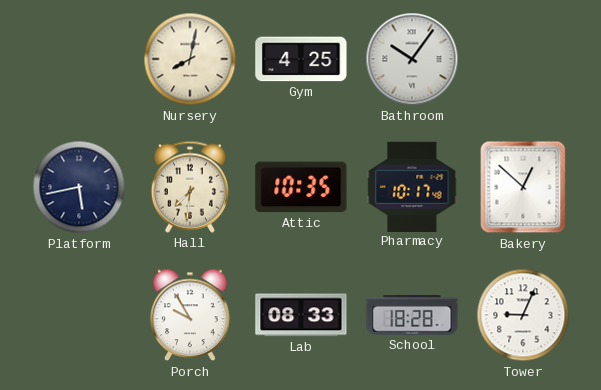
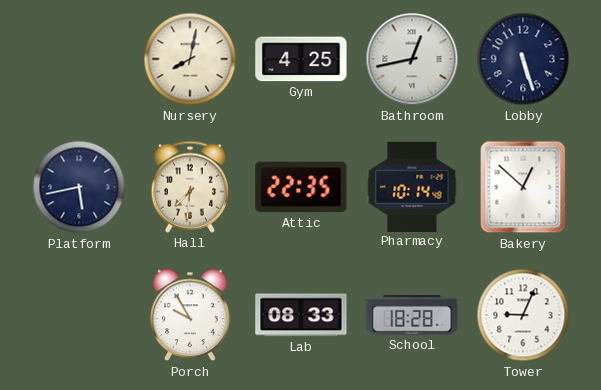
Bathroom: 10:06 -> 12:43 (412, 59)
Lobby: none -> 5:27 (523, 59)
Attic: 10:35 -> 22:35 (301, 187)
Pharmacy: 10:17 -> 10:14 (412, 186)
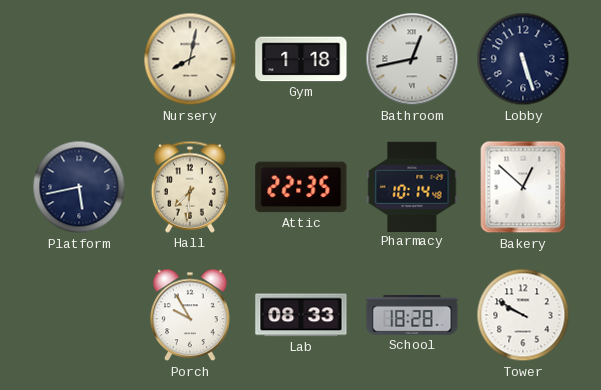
Gym: 4:25 -> 1:18 (301, 59)
Tower: 9:04 -> 9:50 (523, 315)
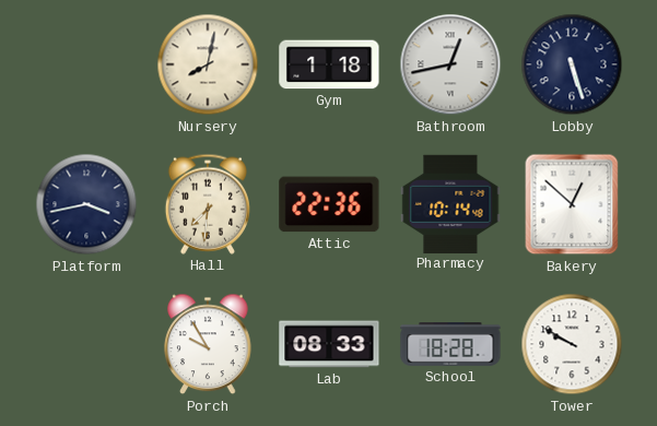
Platform: 5:43 -> 3:43 (86, 204)
Attic: 22:35 -> 22:36 (329, 204)
